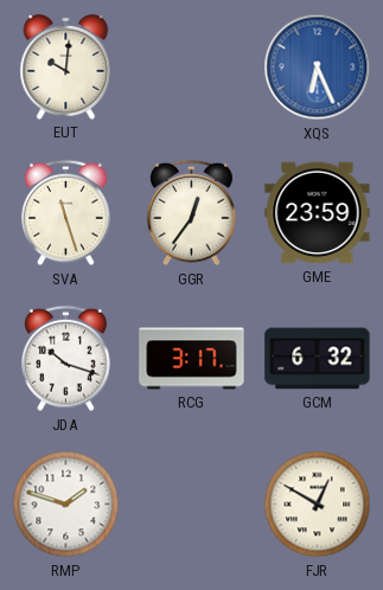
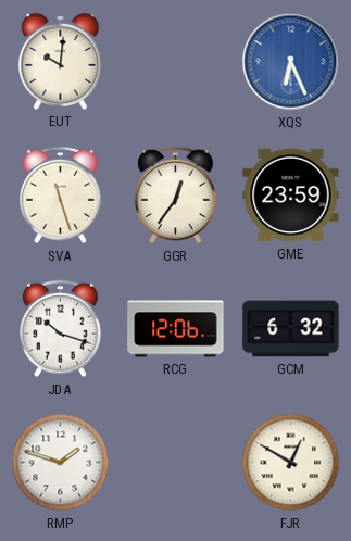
RCG: 3:17 -> 12:06 (176, 329)
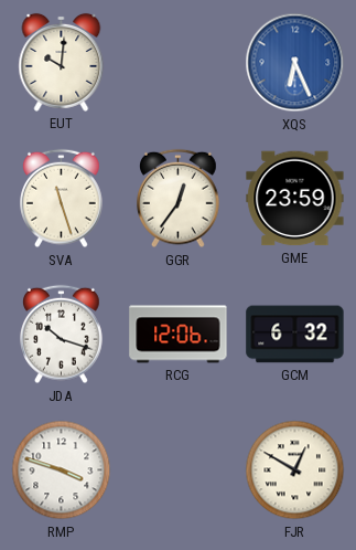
RMP: 1:48 -> 3:48 (62, 470)
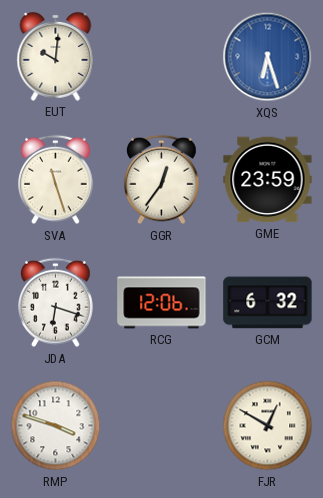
XQS: 6:26 -> 6:27 (268, 57)
JDA: 10:18 -> 6:18 (56, 303)
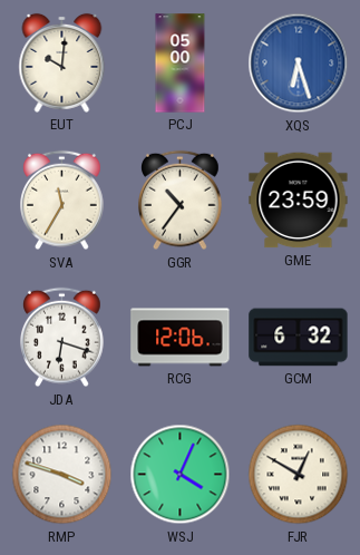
PCJ: none -> 05:00 (181, 64)
SVA: 11:27 -> 11:35 (62, 201)
GGR: 12:36 -> 10:36 (181, 201)
WSJ: none -> 4:04 (181, 475)
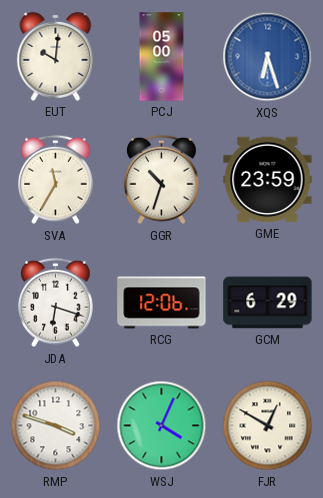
GGR: 10:36 -> 10:33 (162, 180)
GCM: 6:32 -> 6:29 (268, 303)
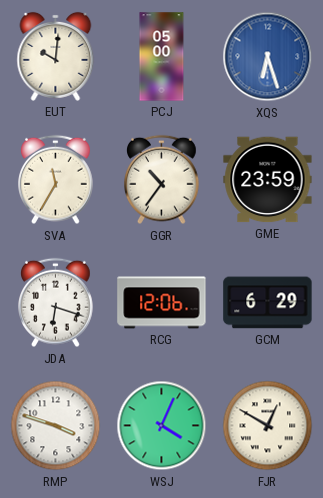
GGR: 10:33 -> 10:36 (162, 180)
